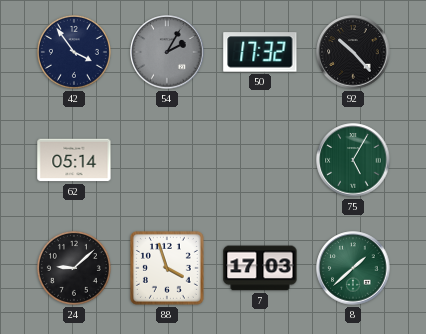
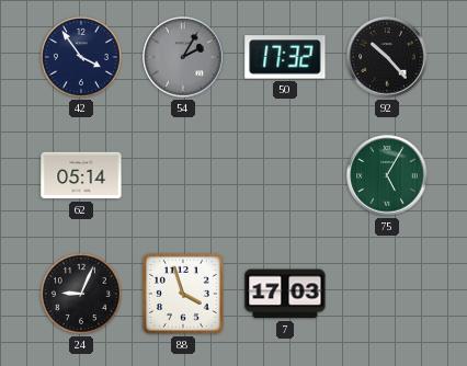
24: 9:08 -> 9:04 (81, 294)
8: 1:38 -> none (353, 268)
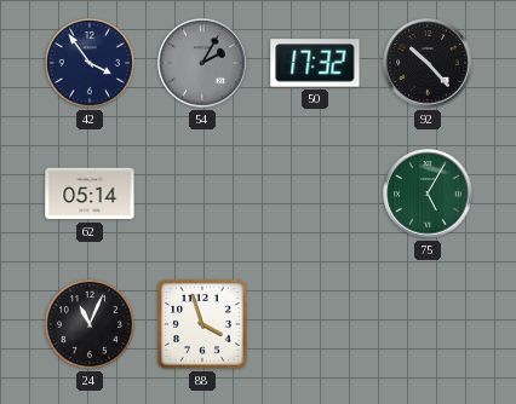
24: 9:04 -> 11:04 (90, 324)
7: 17:03 -> none (285, 294)
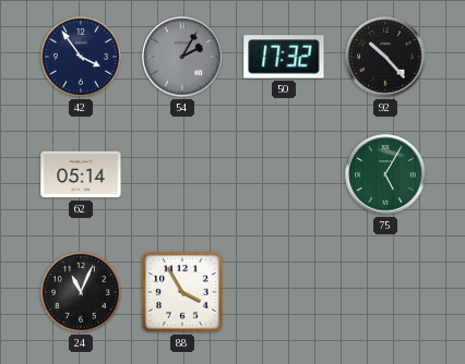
88: 3:57 -> 3:55 (182, 292)
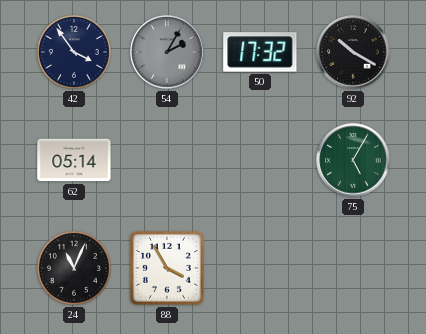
92: 10:23 -> 10:20 (353, 52)
